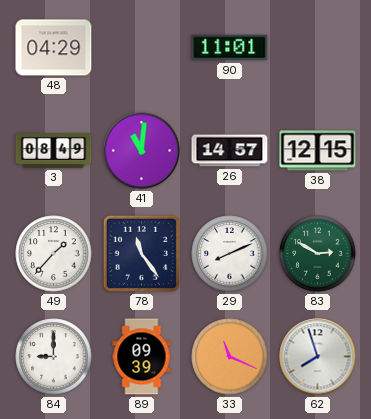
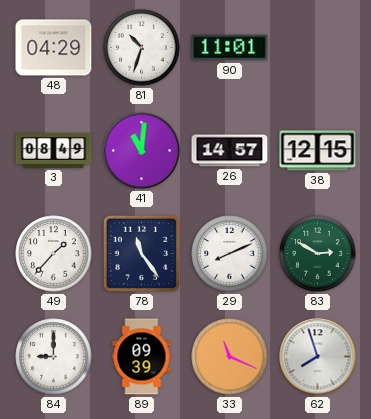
81: none -> 10:33 (142, 48)
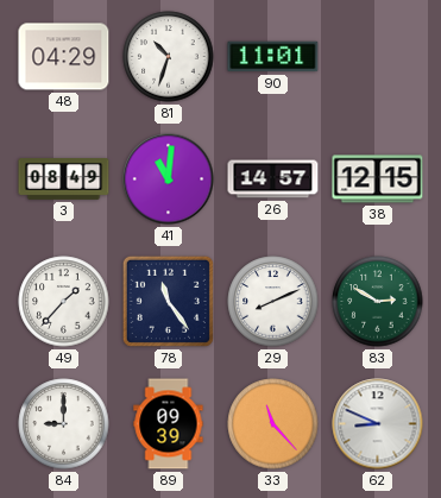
33: 11:19 -> 11:23 (273, 424)
62: 7:57 -> 8:49 (378, 424)
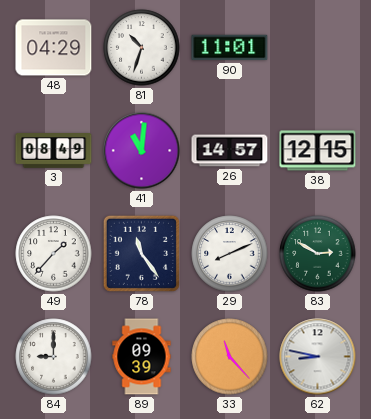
62: 8:49 -> 8:47 (318, 357)
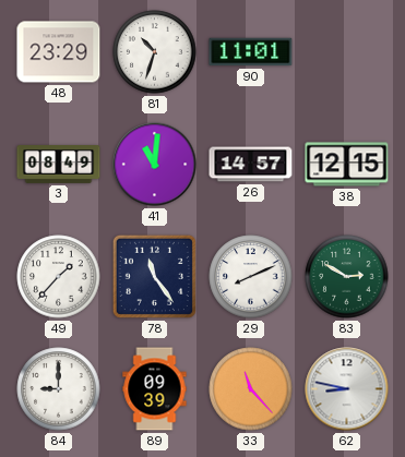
48: 04:29 -> 23:29 (59, 52)
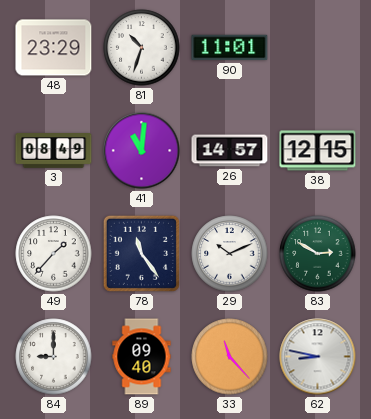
29: 8:11 -> 10:11 (230, 254)
89: 09:39 -> 09:40 (142, 357)
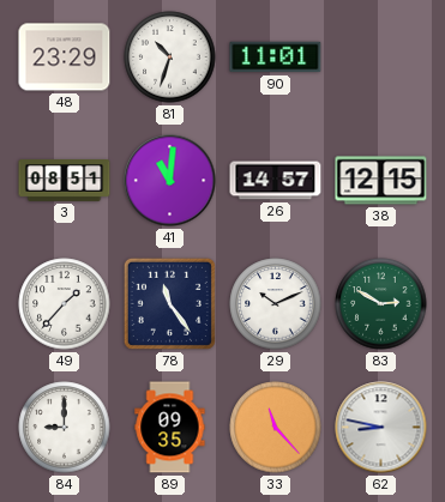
3: 08:49 -> 08:51 (65, 181)
89: 09:40 -> 09:35 (170, 428)
